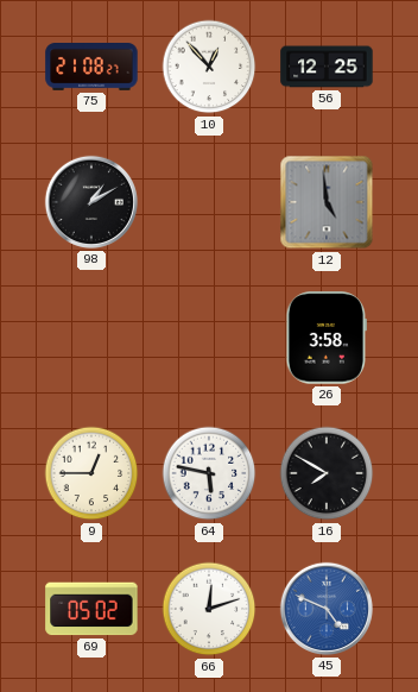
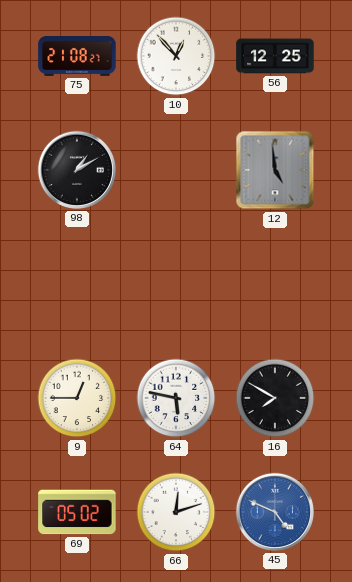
26: 3:58 -> none (325, 338)
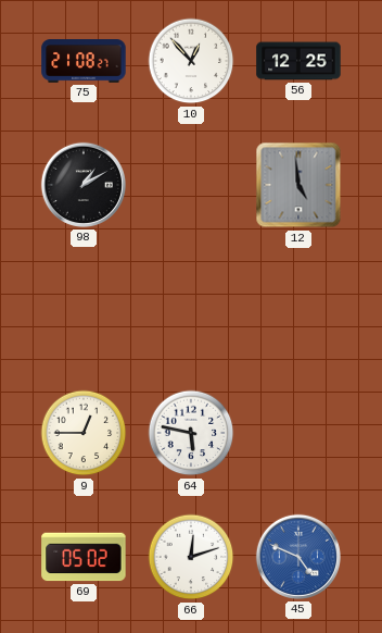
16: 7:50 -> none (275, 398)
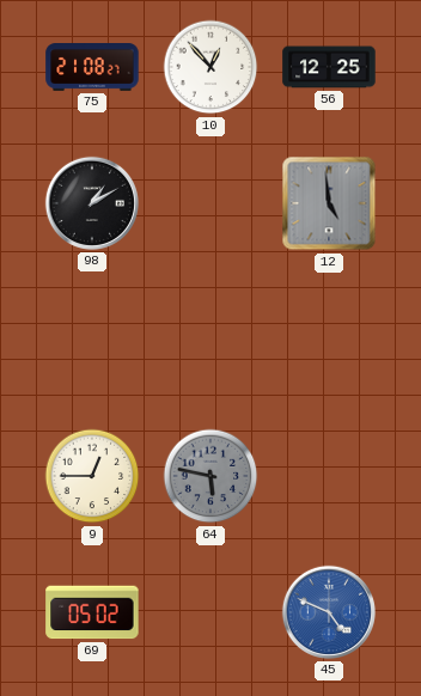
64 dial: white -> grey (210, 476)
66: 12:12 -> none (191, 557)
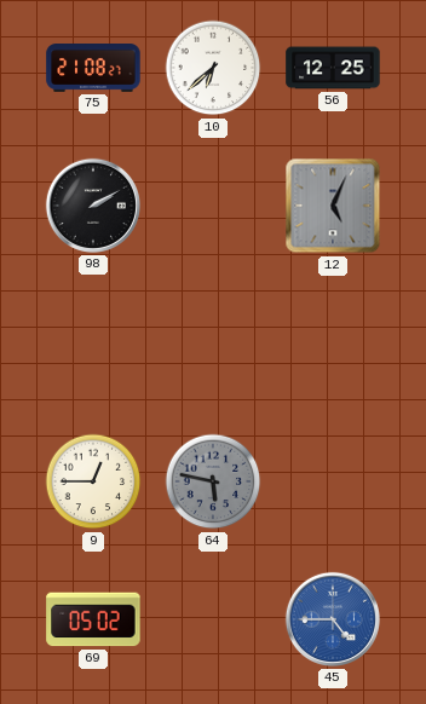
10: 12:53 -> 6:38 (213, 68)
98: 1:10 -> 2:10 (93, 206)
12: 4:59 -> 5:04 (333, 206)
45: 4:49 -> 4:45 (333, 619)
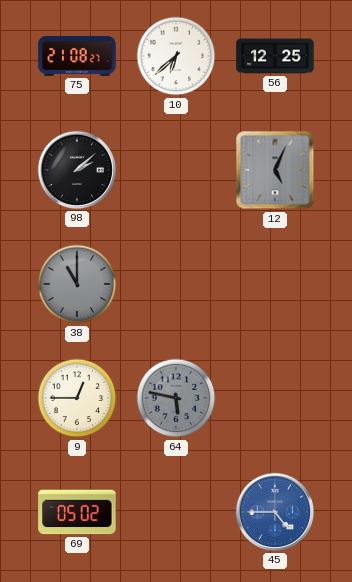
98: 2:10 -> 2:08 (77, 170)
38: none -> 11:00 (77, 284)
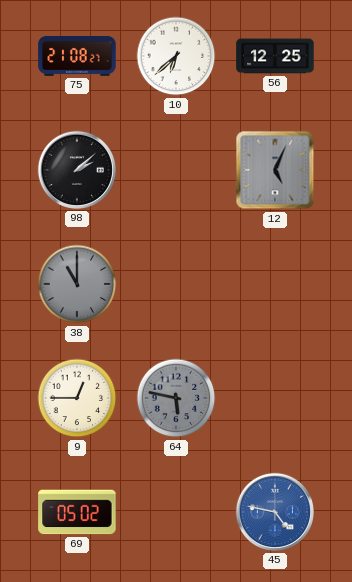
45: 4:45 -> 4:47 (275, 512)
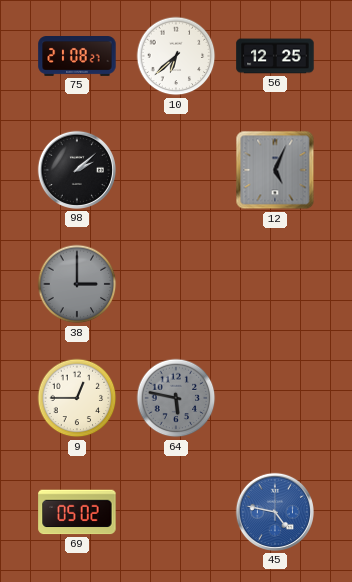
38: 11:00 -> 3:00 (77, 284)
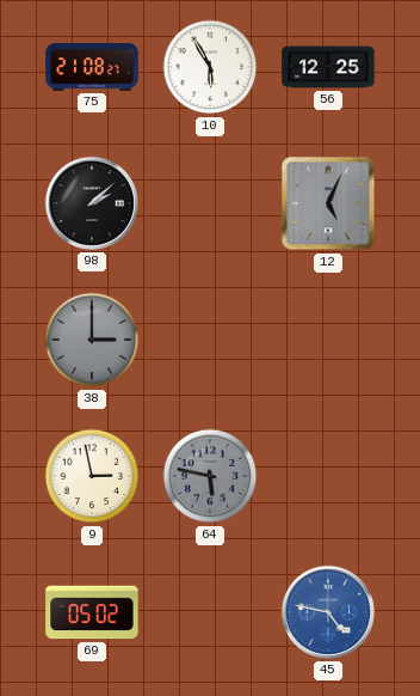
10: 6:38 -> 5:55 (210, 67)
9: 12:45 -> 2:58 (92, 476)
